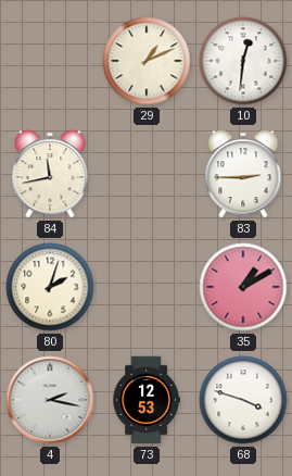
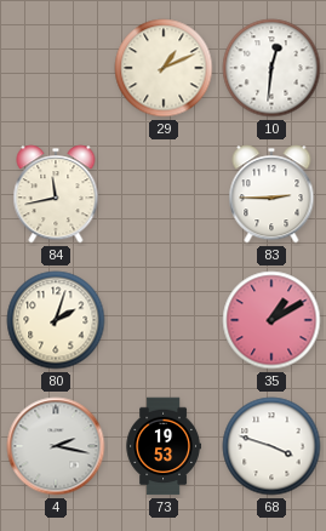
73: 12:53 -> 19:53 (164, 446)
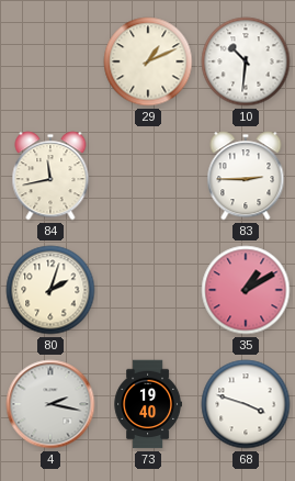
10: 12:31 -> 10:31 (246, 61)
73: 19:53 -> 19:40 (148, 404)
